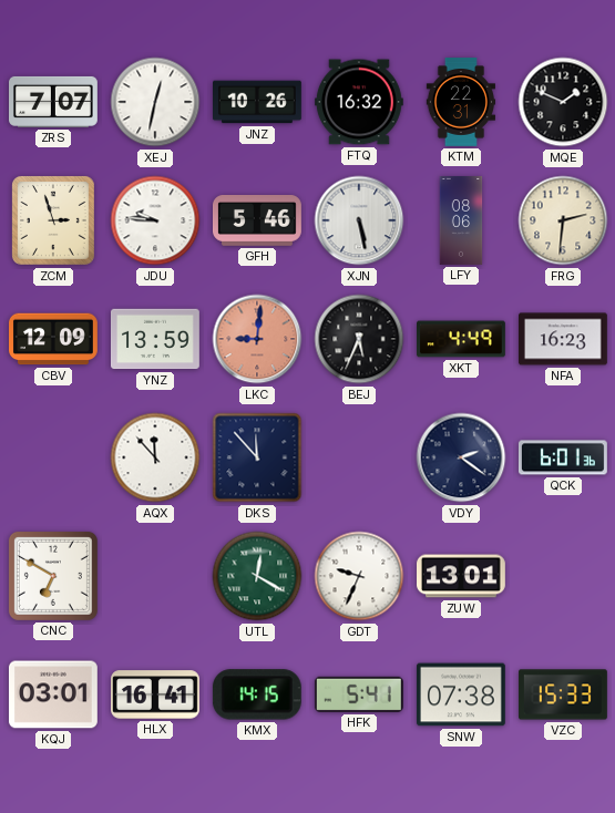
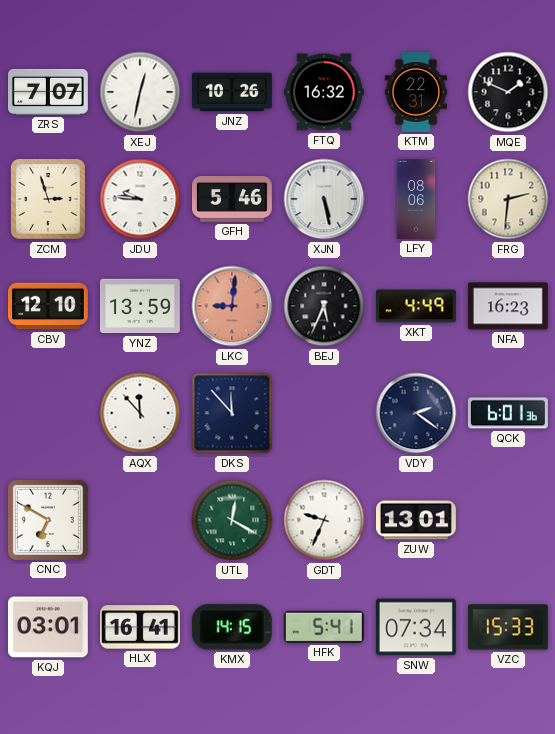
CBV: 12:09 -> 12:10 (49, 306)
SNW: 07:38 -> 07:34 (416, 627)
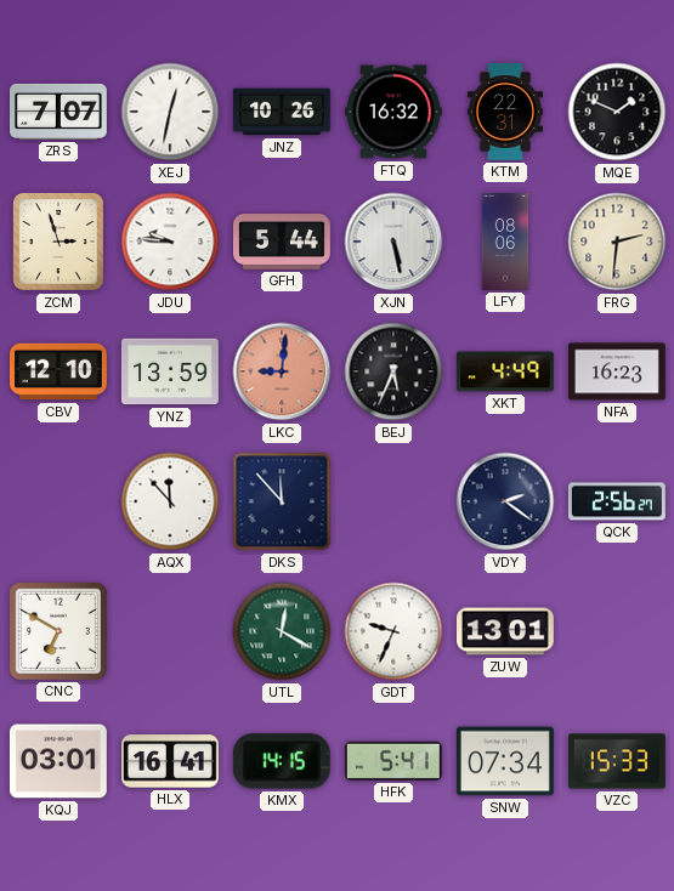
GFH: 5:46 -> 5:44 (283, 243)
QCK: 6:01 -> 2:56 (617, 501)
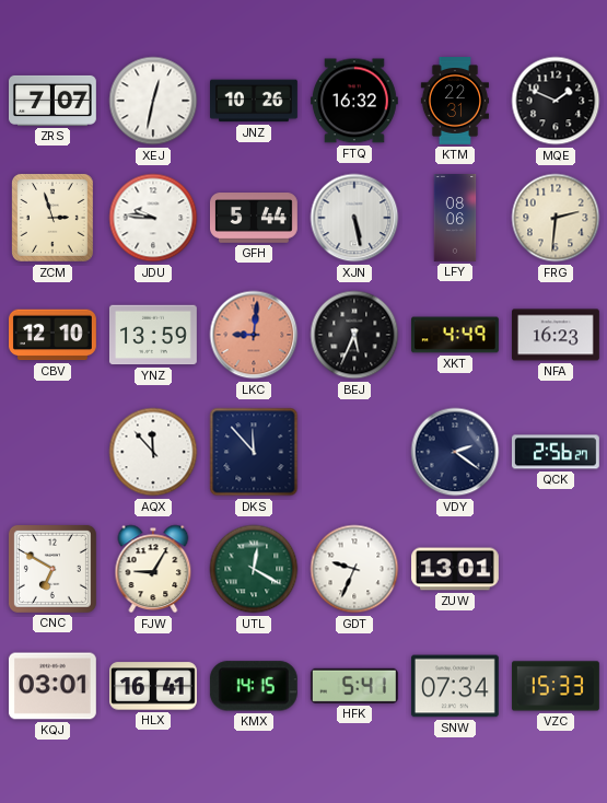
FJW: none -> 9:05 (153, 569)
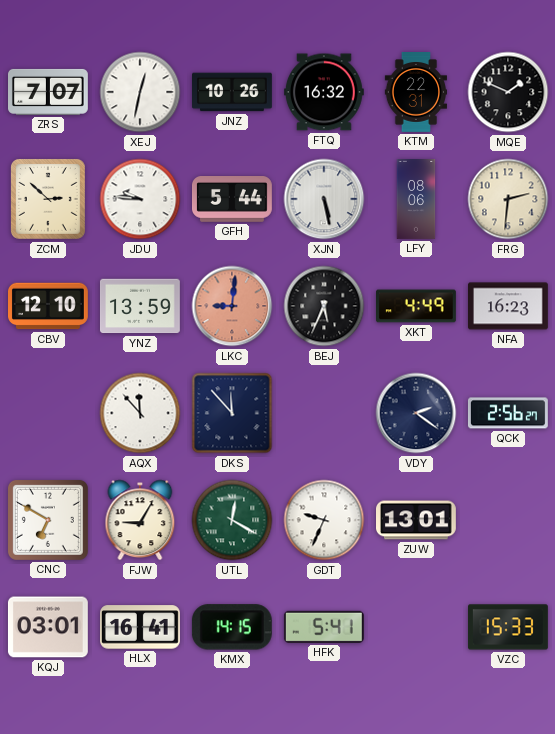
ZCM: 2:57 -> 2:52 (48, 200)
SNW: 07:34 -> none (455, 686)
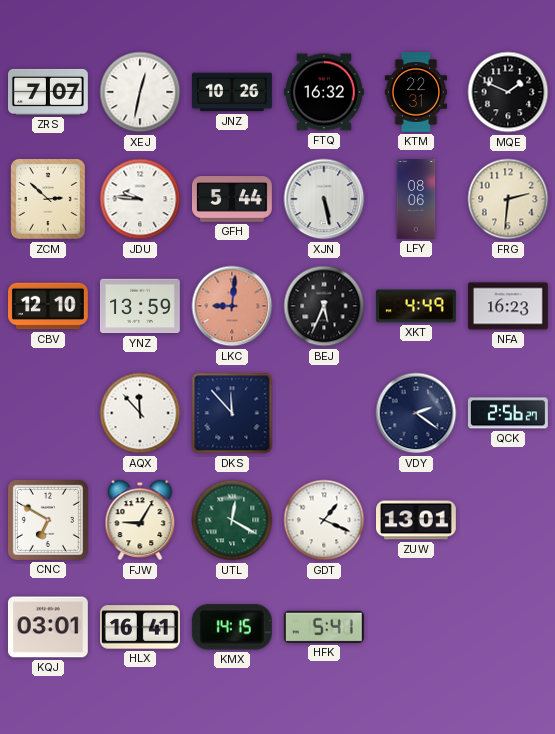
GDT: 9:34 -> 1:19 (324, 520)
VZC: 15:33 -> none (509, 627)
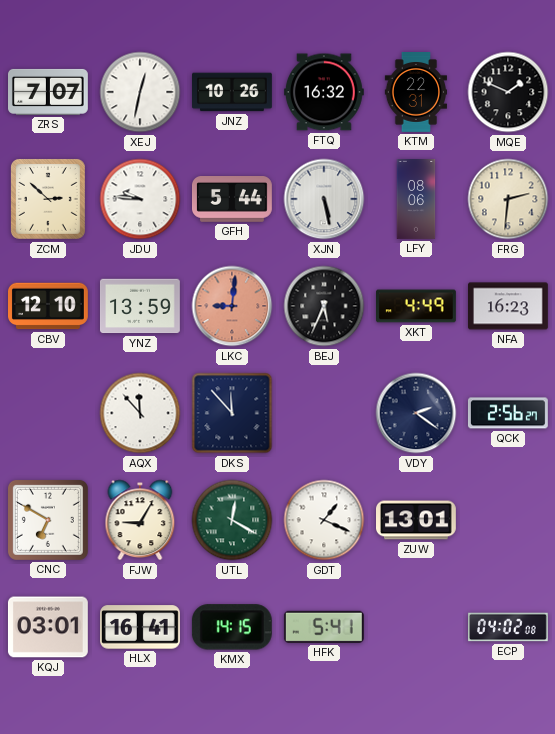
ECP: none -> 04:02 (509, 627)
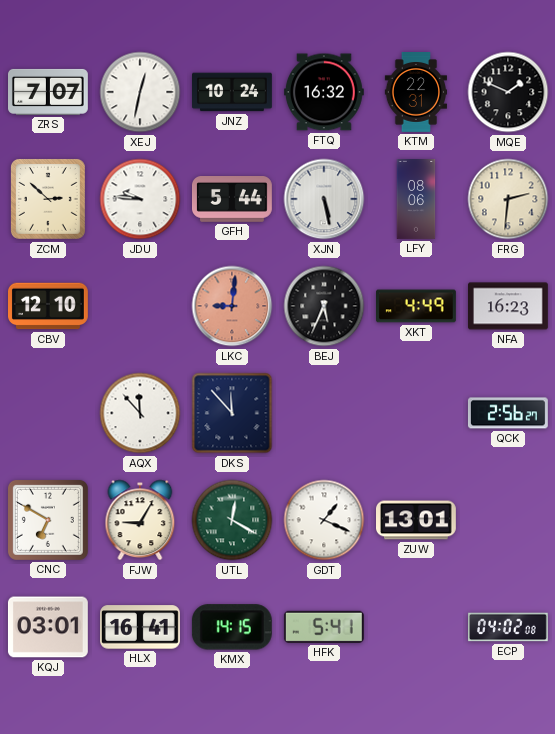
JNZ: 10:26 -> 10:24 (233, 92)
YNZ: 13:59 -> none (140, 306)
VDY: 2:21 -> none (416, 413)
